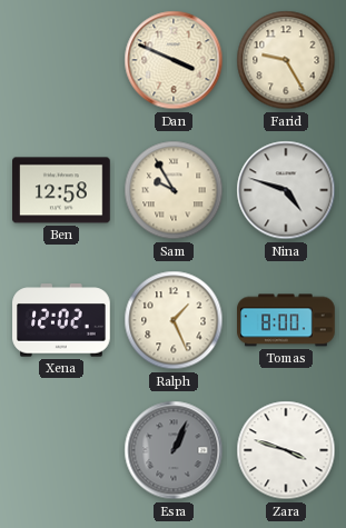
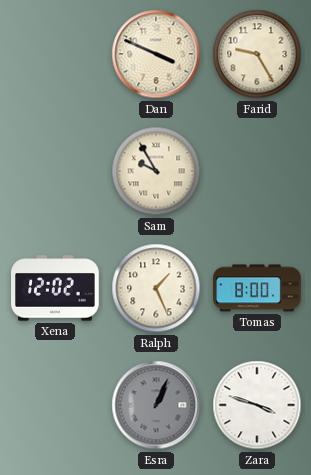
Ben: 12:58 -> none (61, 190)
Nina: 4:48 -> none (286, 190)
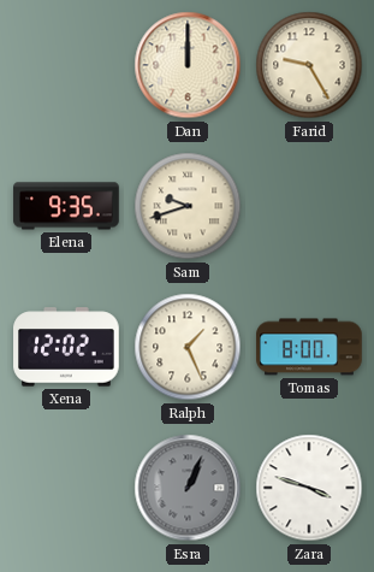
Dan: 3:49 -> 12:00 (188, 65)
Elena: none -> 9:35 (66, 206)
Sam: 9:55 -> 9:42 (188, 206)
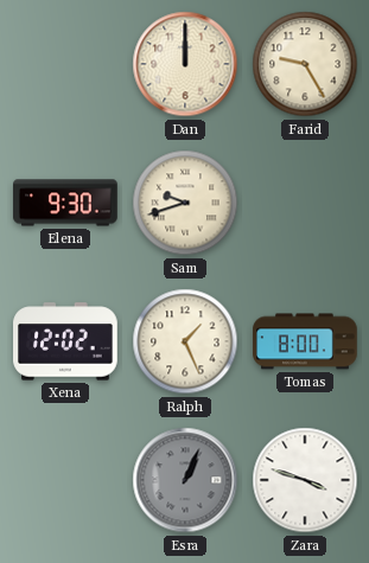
Elena: 9:35 -> 9:30 (65, 203)
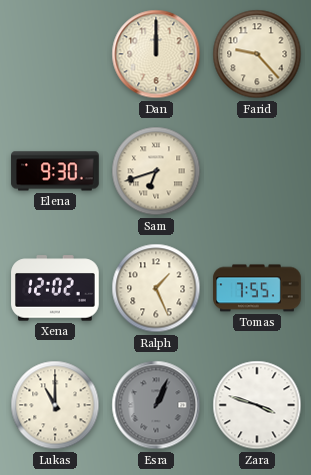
Farid: 9:25 -> 9:23 (257, 54)
Sam: 9:42 -> 6:42 (156, 171)
Tomas: 8:00 -> 7:55 (257, 288)
Lukas: none -> 11:00 (55, 405)
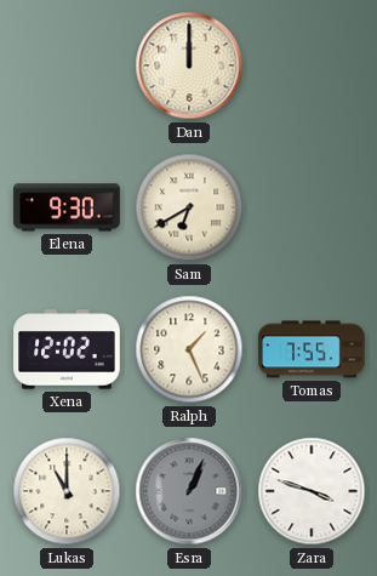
Farid: 9:23 -> none (257, 54)
Sam: 6:42 -> 6:40 (189, 207)
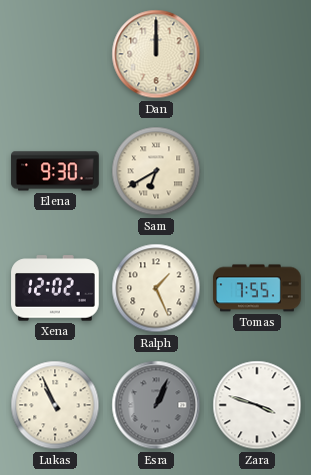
Lukas: 11:00 -> 10:56 (55, 405)
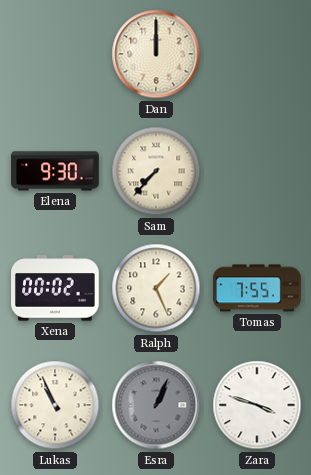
Sam: 6:40 -> 7:37 (156, 171)
Xena: 12:02 -> 00:02 (55, 288)
